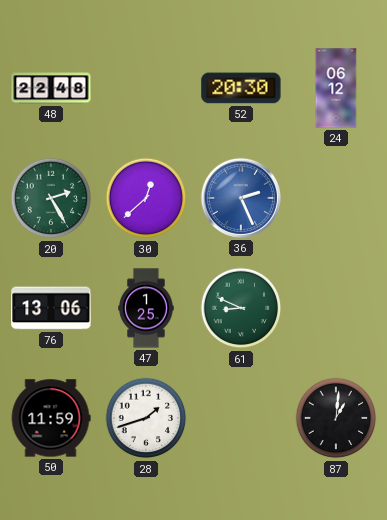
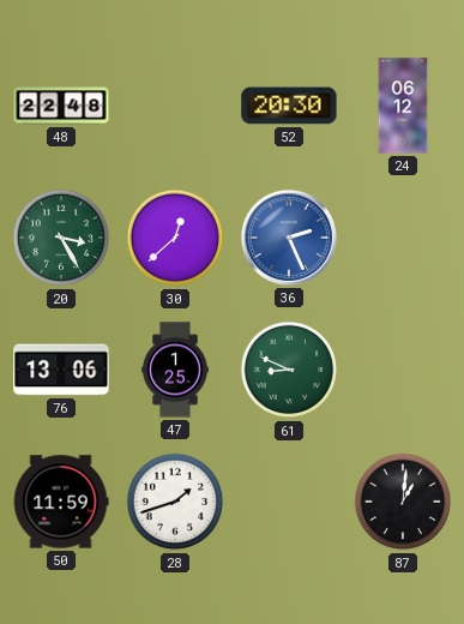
20: 2:25 -> 3:25 (61, 238)
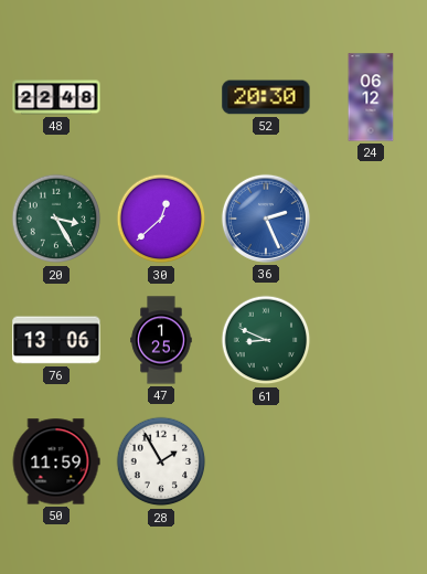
28: 1:42 -> 1:55 (161, 461)
87: 1:01 -> none (403, 502)
